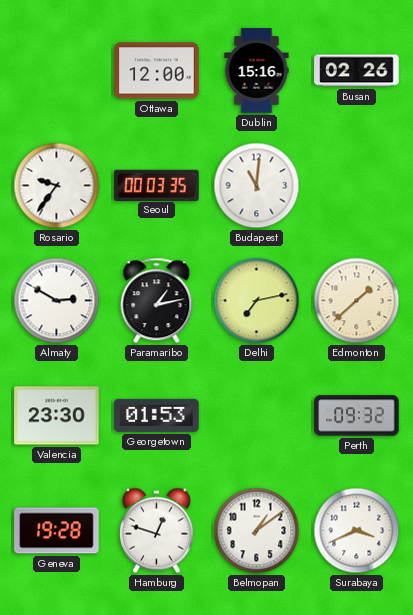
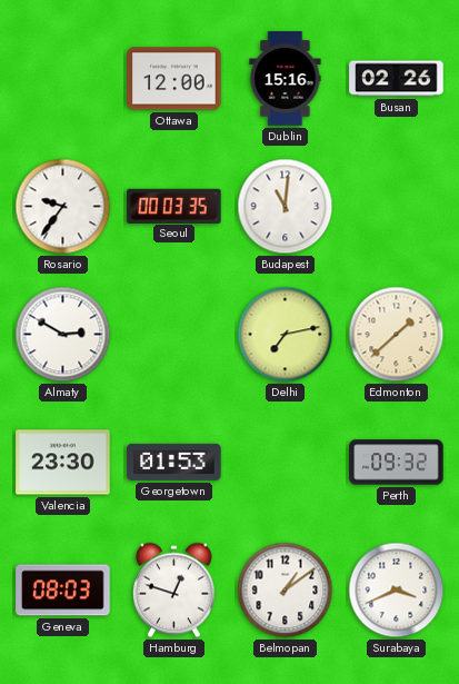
Paramaribo: 1:13 -> none (157, 301)
Geneva: 19:28 -> 08:03 (63, 591)
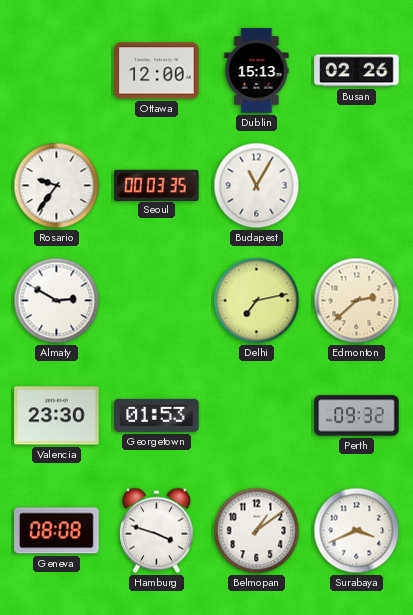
Dublin: 15:16 -> 15:13 (257, 71)
Budapest: 11:01 -> 11:05 (257, 186)
Edmonton: 1:38 -> 2:38 (357, 301)
Geneva: 08:03 -> 08:08 (57, 531)
Hamburg: 12:48 -> 3:48 (156, 531)
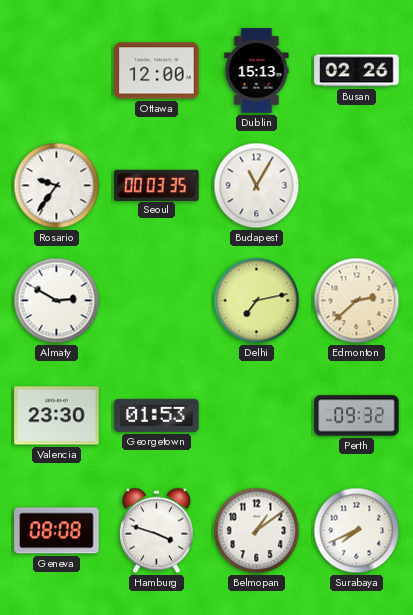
Surabaya: 3:41 -> 7:41 (357, 531)
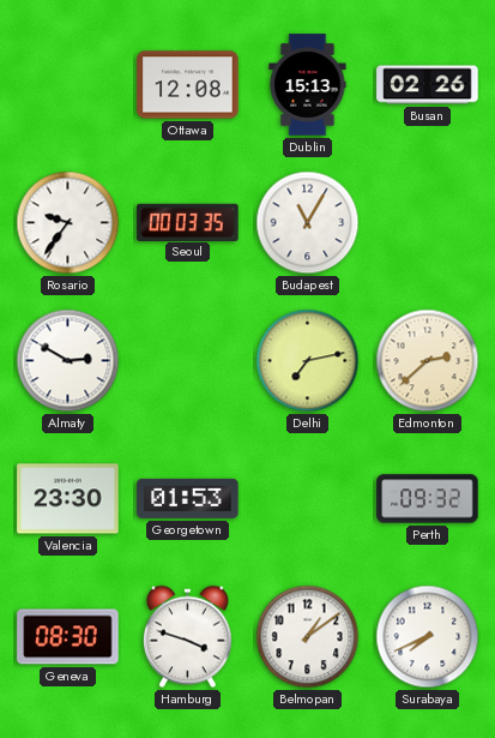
Ottawa: 12:00 -> 12:08 (188, 85)
Geneva: 08:08 -> 08:30 (68, 637)
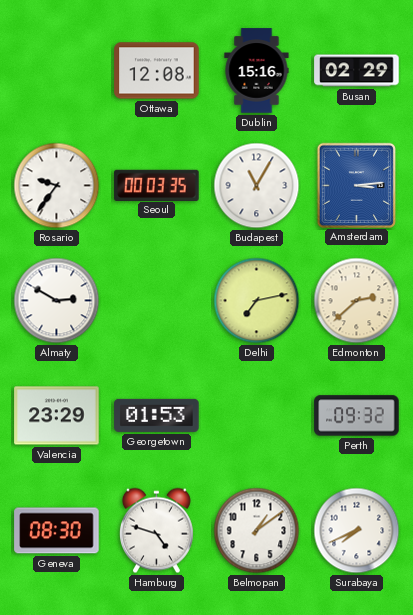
Dublin: 15:13 -> 15:16 (257, 71)
Busan: 02:26 -> 02:29 (357, 71)
Amsterdam: none -> 3:14 (356, 185)
Valencia: 23:30 -> 23:29 (57, 416)
Hamburg: 3:48 -> 4:48 (156, 531)
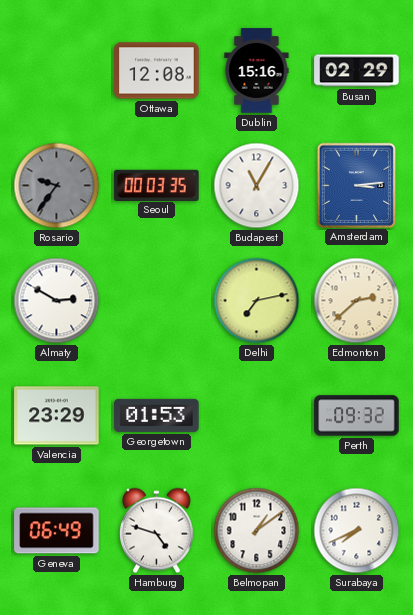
Rosario dial: white -> grey (57, 186)
Geneva: 08:30 -> 06:49 (57, 531)
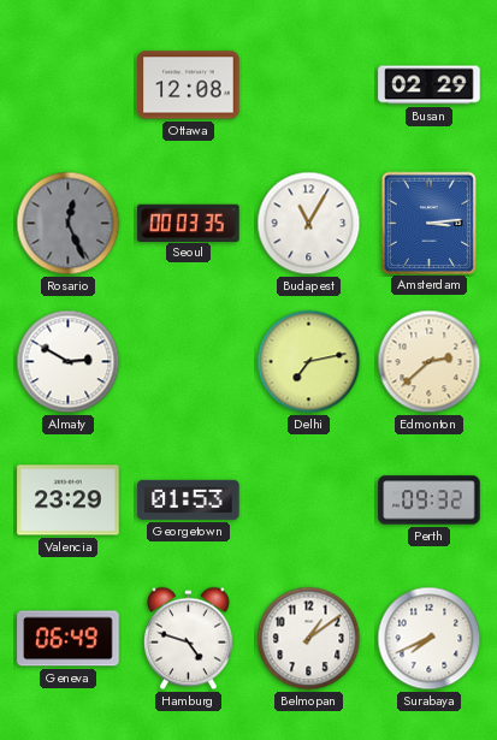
Dublin: 15:16 -> none (257, 71)
Rosario: 9:36 -> 12:26 (69, 224)
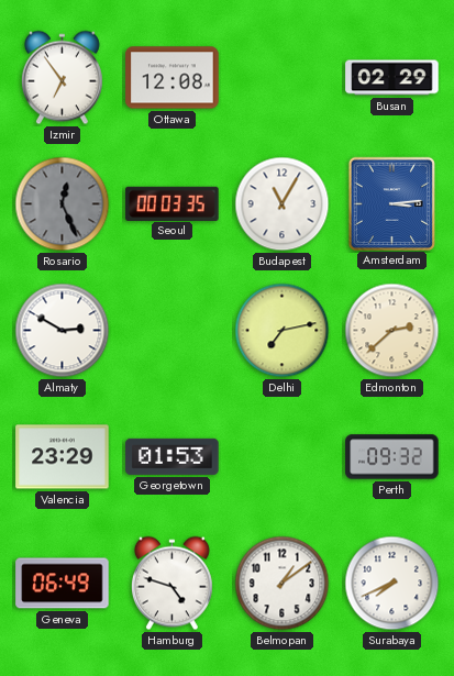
Izmir: none -> 6:54 (62, 78)
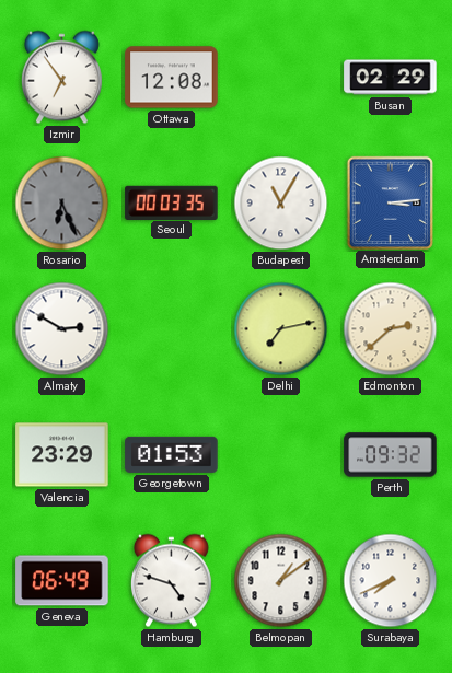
Rosario: 12:26 -> 6:26 (62, 204)
